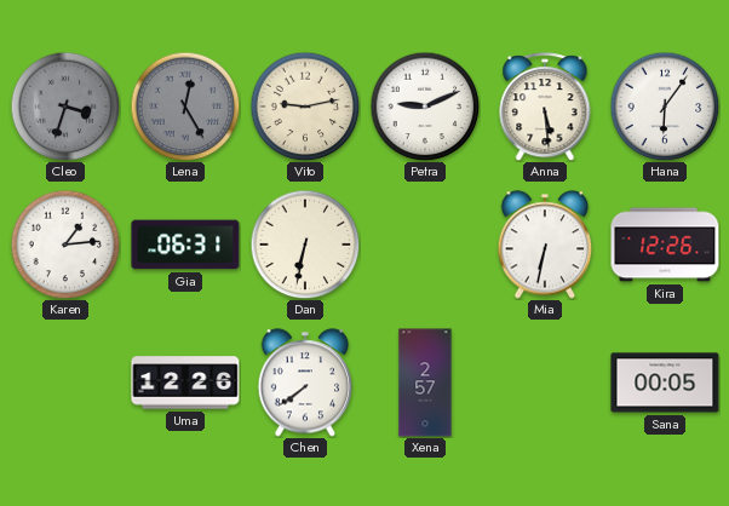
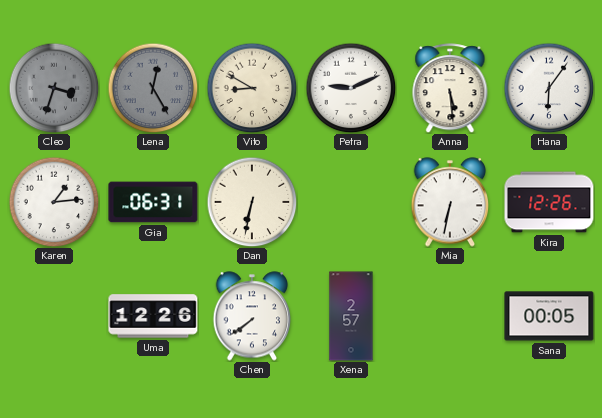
Vito: 9:13 -> 8:50 (252, 88)
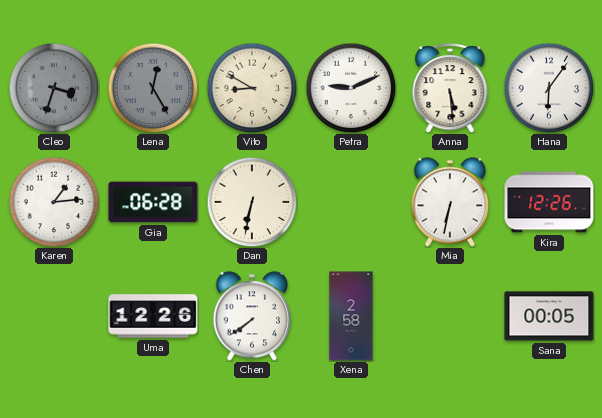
Gia: 06:31 -> 06:28 (153, 202)
Xena: 2:57 -> 2:58 (351, 316)
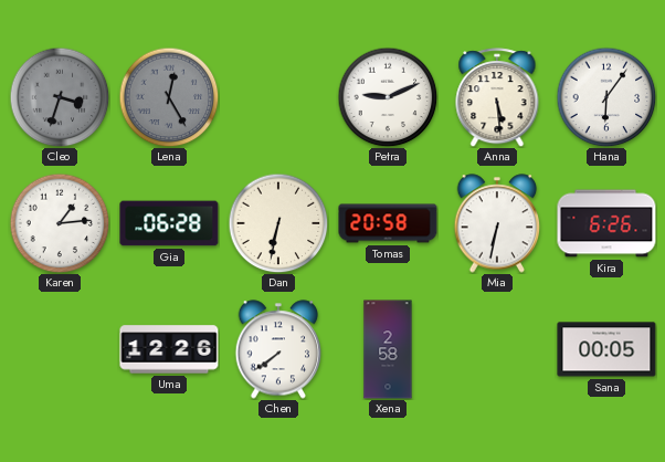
Vito: 8:50 -> none (252, 88)
Tomas: none -> 20:58 (388, 223)
Kira: 12:26 -> 6:26 (606, 223)
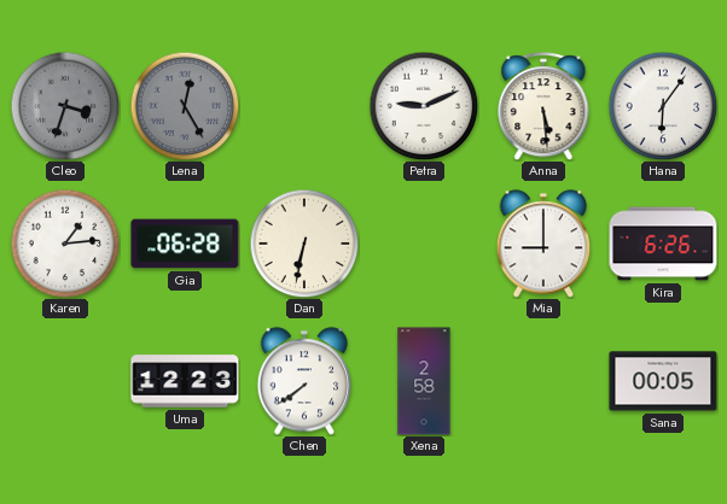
Tomas: 20:58 -> none (388, 223)
Mia: 6:32 -> 9:00 (543, 244)
Uma: 12:26 -> 12:23 (185, 381)
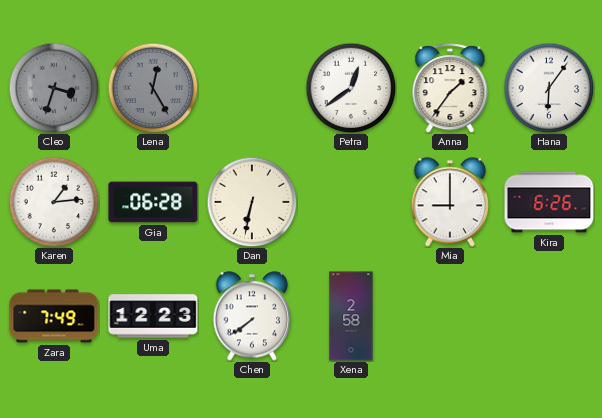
Petra: 9:11 -> 12:39 (351, 88)
Anna: 5:29 -> 1:36 (450, 88)
Zara: none -> 7:49 (54, 316)
Sana: 00:05 -> none (663, 381)
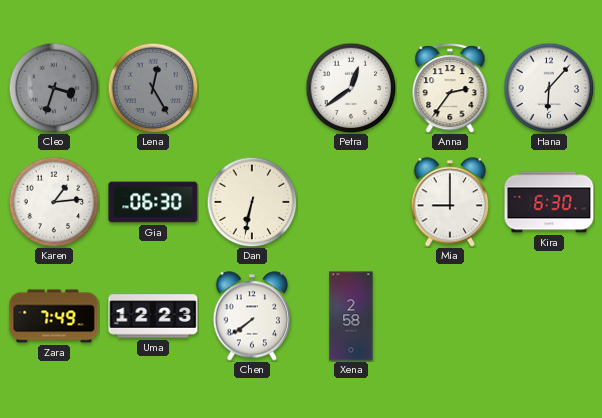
Anna: 1:36 -> 2:36 (450, 88)
Hana: 6:06 -> 6:07 (549, 88)
Gia: 06:28 -> 06:30 (153, 202)
Kira: 6:26 -> 6:30 (549, 202)
